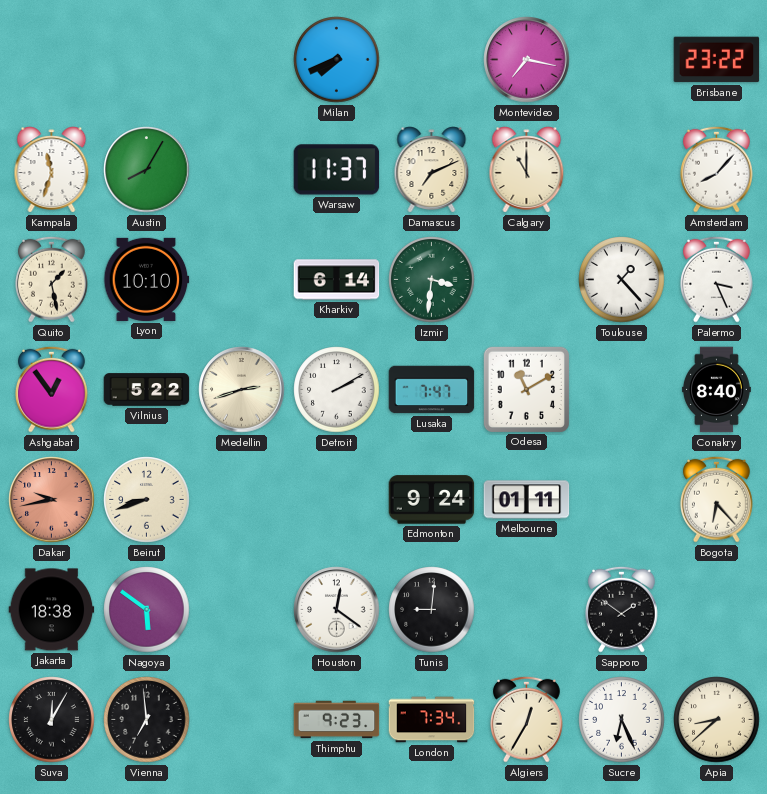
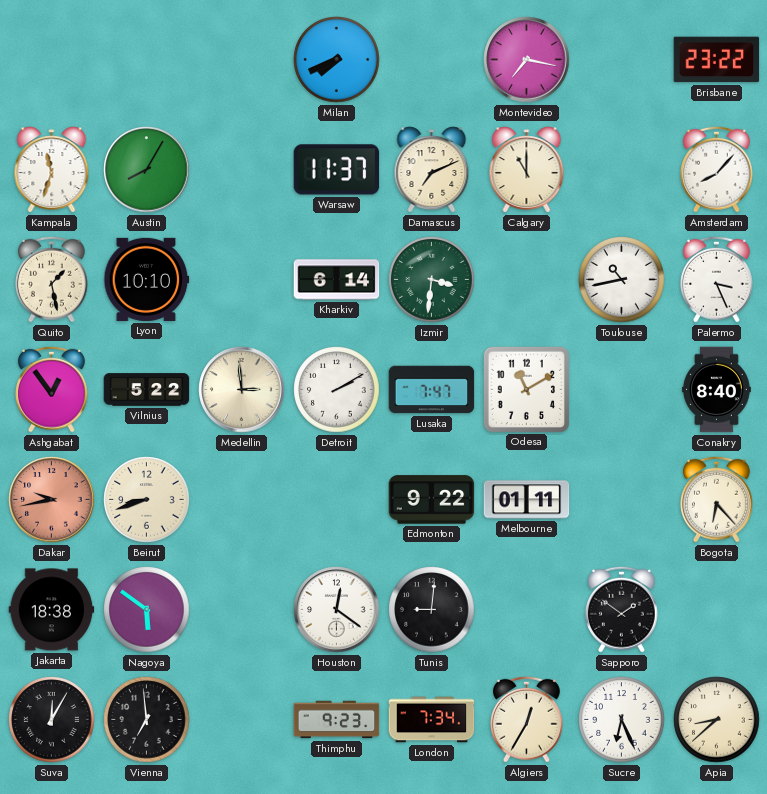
Toulouse: 1:23 -> 10:43 (622, 280)
Medellin: 2:42 -> 2:59 (242, 390)
Edmonton: 9:24 -> 9:22 (432, 500)
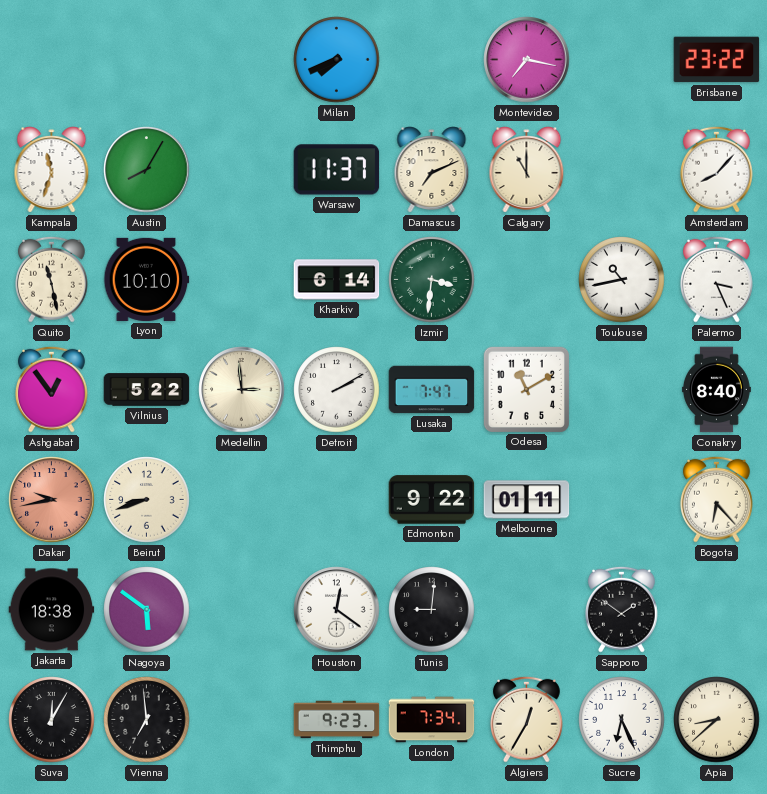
Quito: 1:28 -> 11:28 (51, 279)
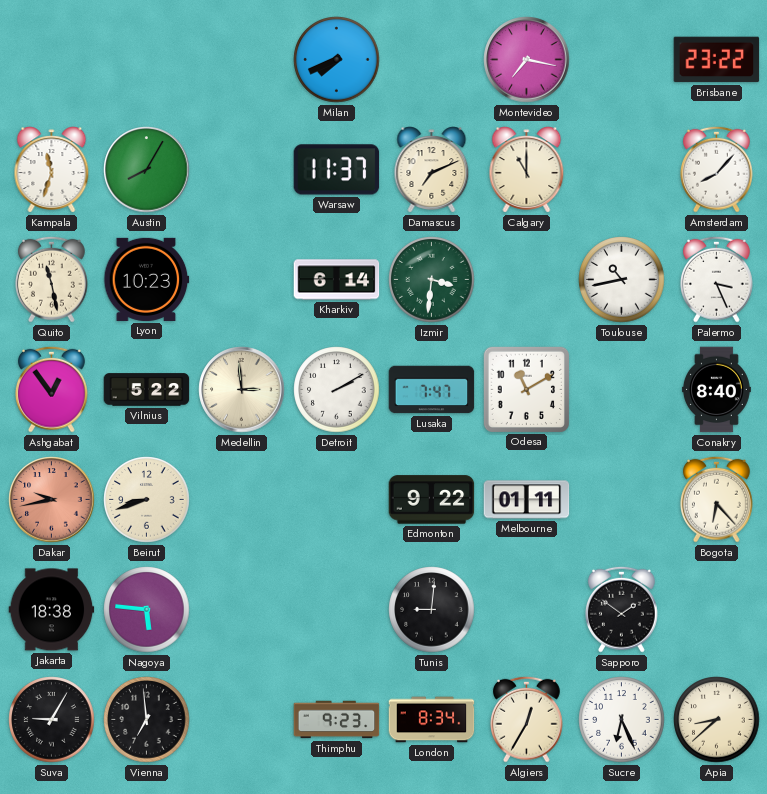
Lyon: 10:10 -> 10:23 (147, 279)
Nagoya: 5:51 -> 5:46 (147, 610)
Houston: 12:21 -> none (337, 610)
Suva: 12:05 -> 9:05 (52, 720)
London: 7:34 -> 8:34 (432, 720)
